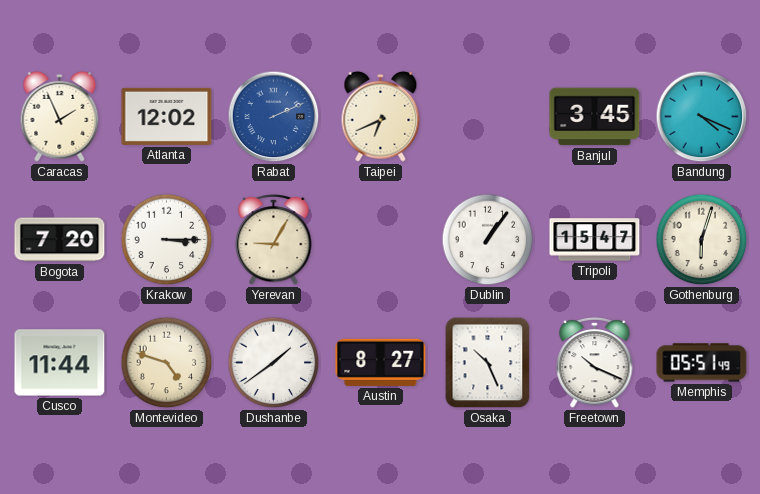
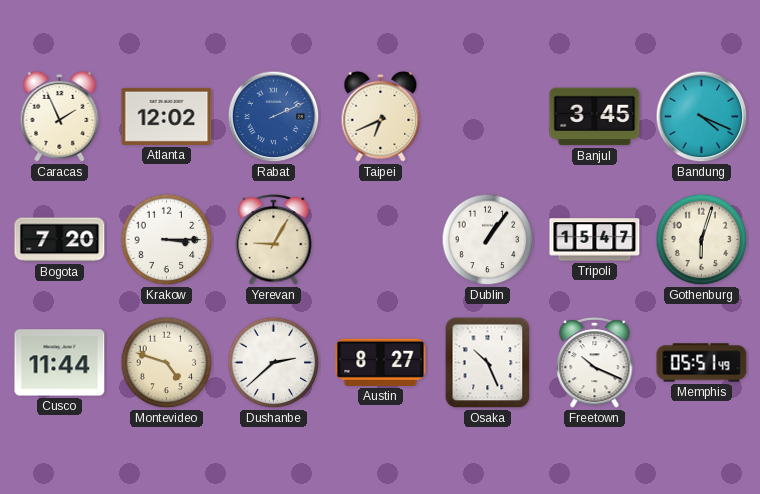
Dushanbe: 1:39 -> 2:38 (274, 363)
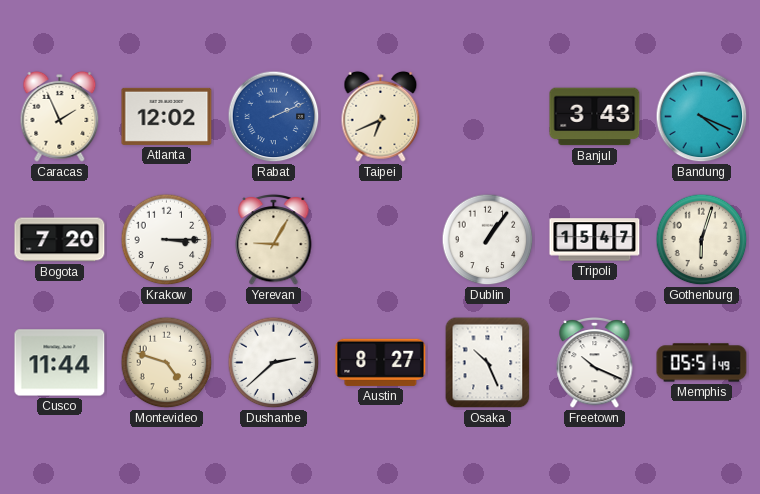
Banjul: 3:45 -> 3:43 (595, 117)
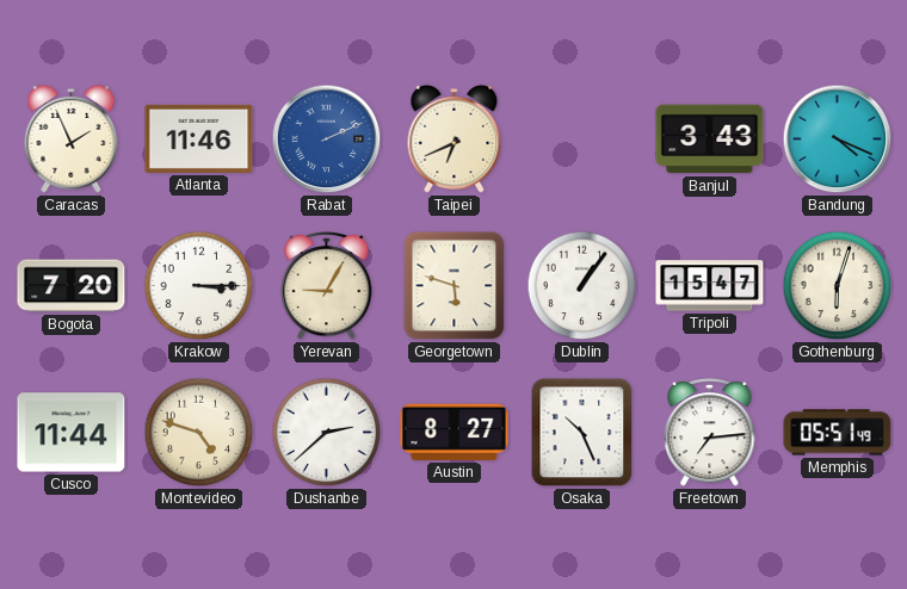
Atlanta: 12:02 -> 11:46 (199, 138)
Georgetown: none -> 5:48 (455, 286)
Freetown: 10:19 -> 7:14 (710, 433)
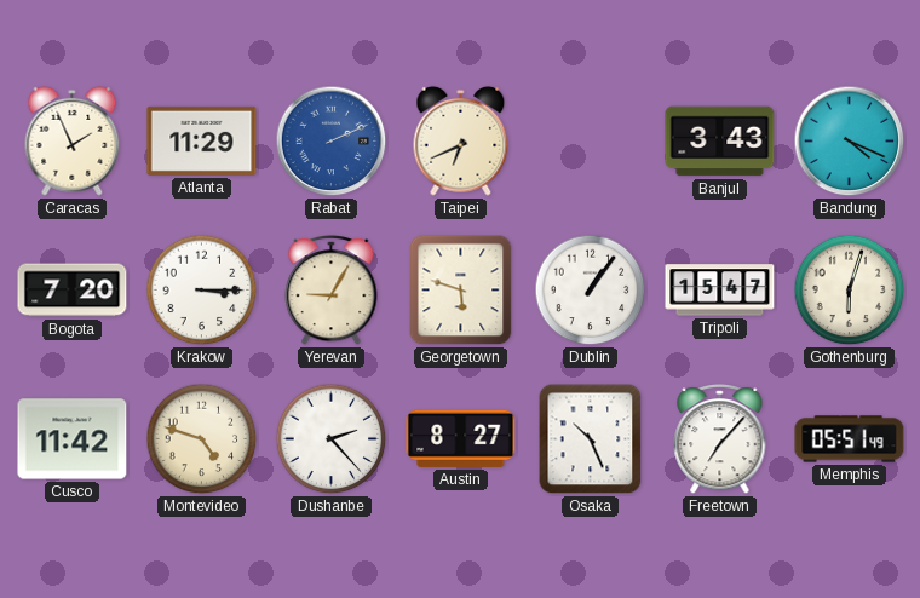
Atlanta: 11:46 -> 11:29 (202, 140)
Cusco: 11:44 -> 11:42 (73, 439)
Dushanbe: 2:38 -> 2:23 (332, 439)
Freetown: 7:14 -> 7:07 (720, 439)
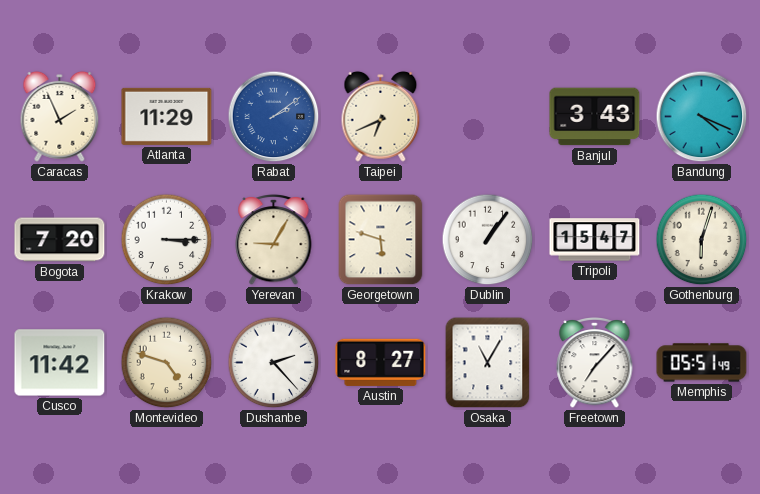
Rabat: 2:11 -> 2:09 (274, 117)
Osaka: 10:26 -> 11:05 (488, 363)
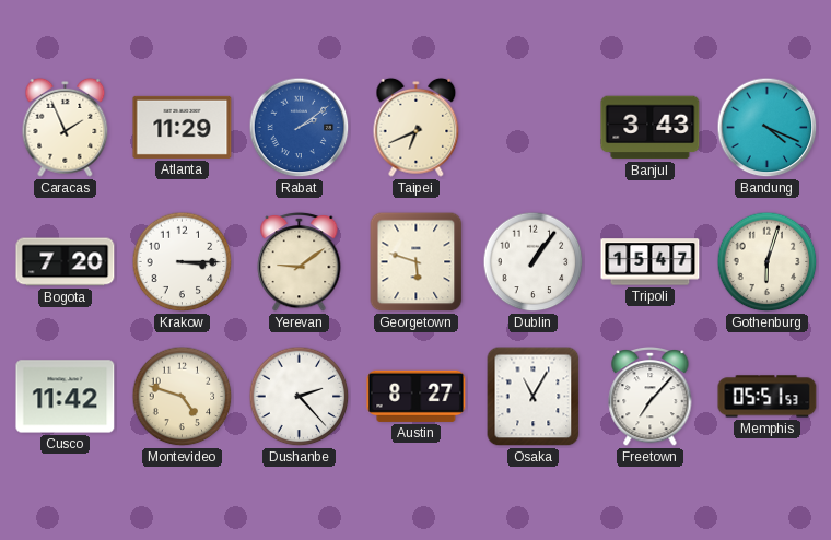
Yerevan: 9:05 -> 9:09 (300, 262)
Memphis: 05:51:49 -> 05:51:53 (768, 397)
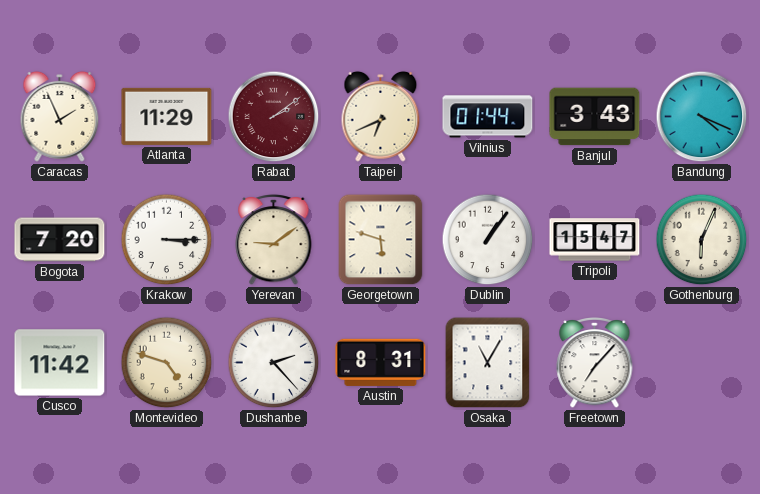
Rabat dial: blue -> burgundy (274, 117)
Vilnius: none -> 01:44 (488, 117)
Gothenburg: 6:03 -> 6:04 (702, 240)
Austin: 8:27 -> 8:31 (381, 362)
Memphis: 05:51 -> none (768, 397)
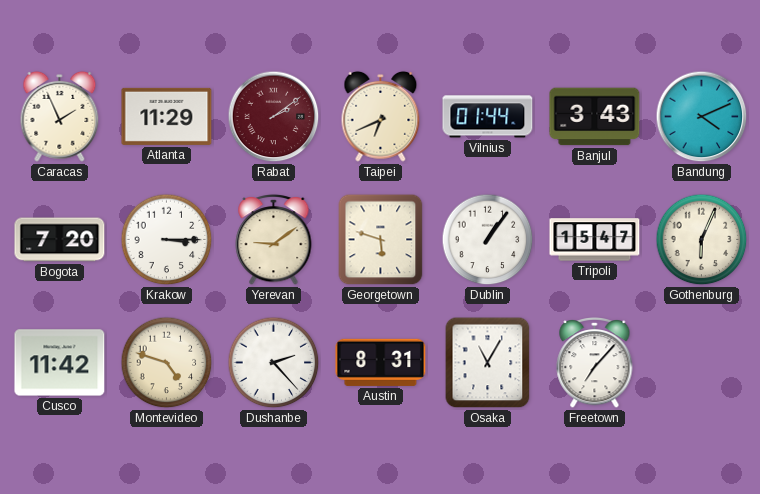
Bandung: 4:19 -> 4:11 (702, 117)
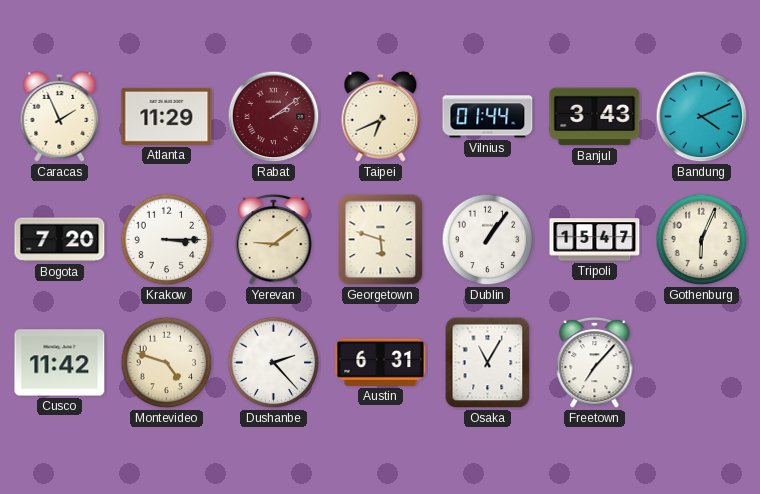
Austin: 8:31 -> 6:31 (381, 362)
